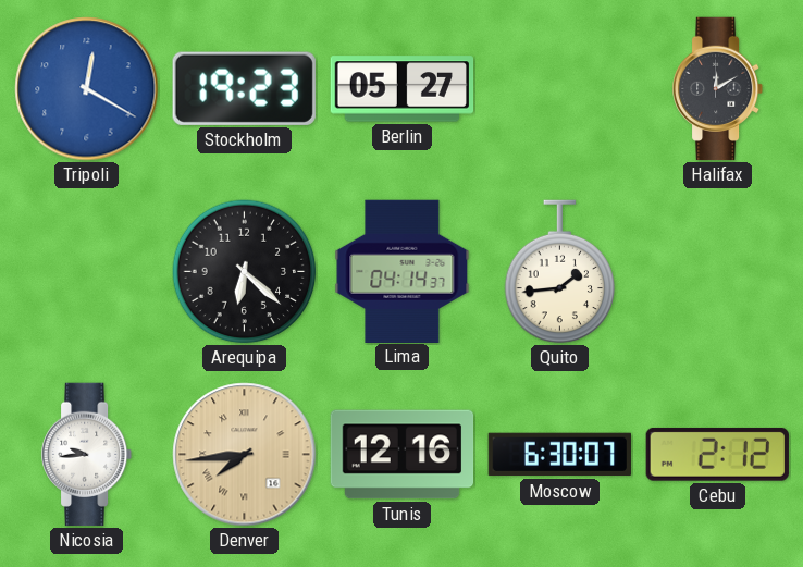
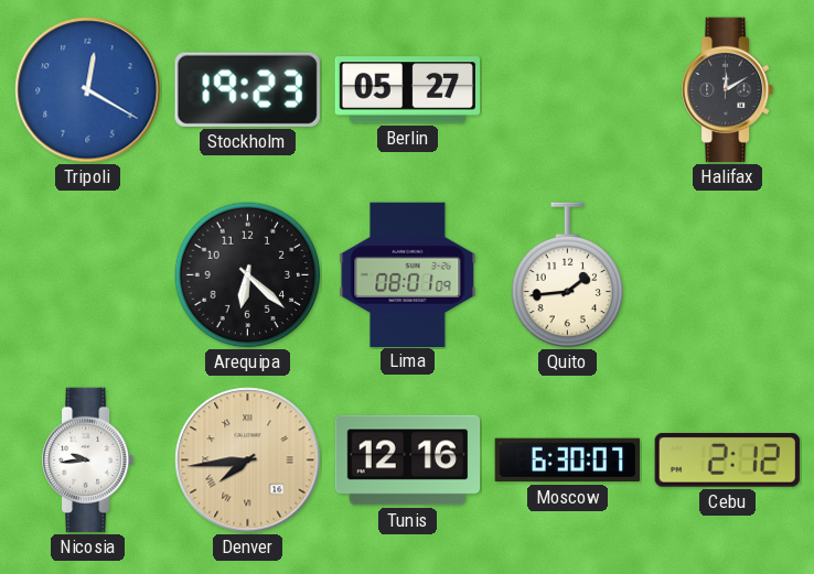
Lima: 04:14 -> 08:01 (408, 274)
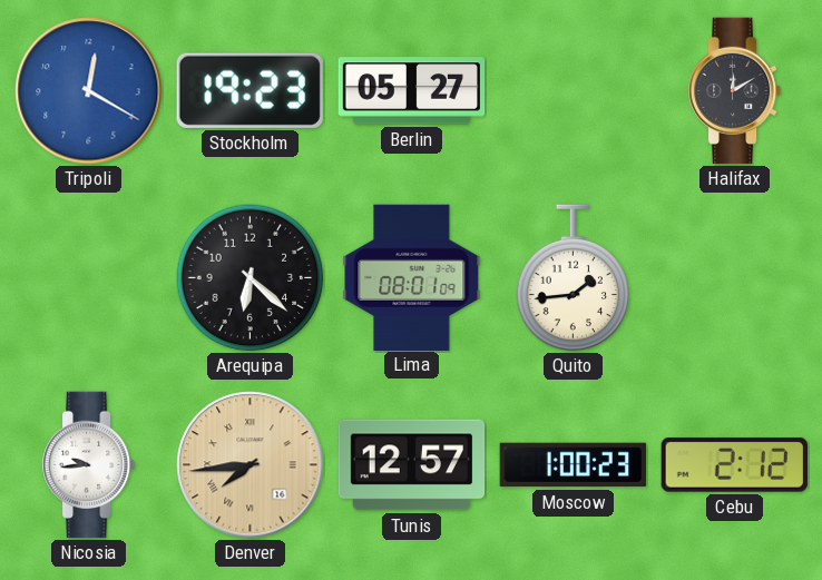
Tunis: 12:16 -> 12:57 (412, 465)
Moscow: 6:30 -> 1:00 (573, 465)
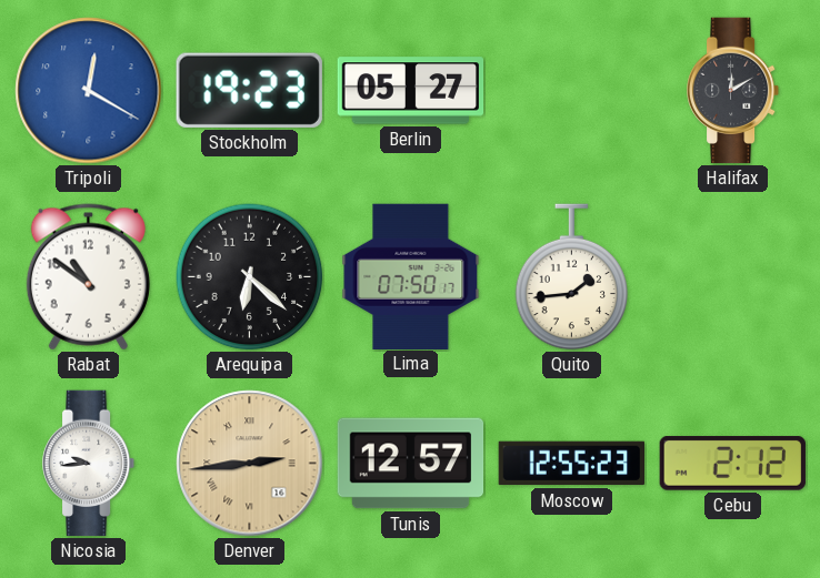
Rabat: none -> 10:51 (88, 277)
Lima: 08:01 -> 07:50 (411, 276)
Denver: 7:44 -> 2:44 (250, 464)
Moscow: 1:00 -> 12:55 (571, 464)
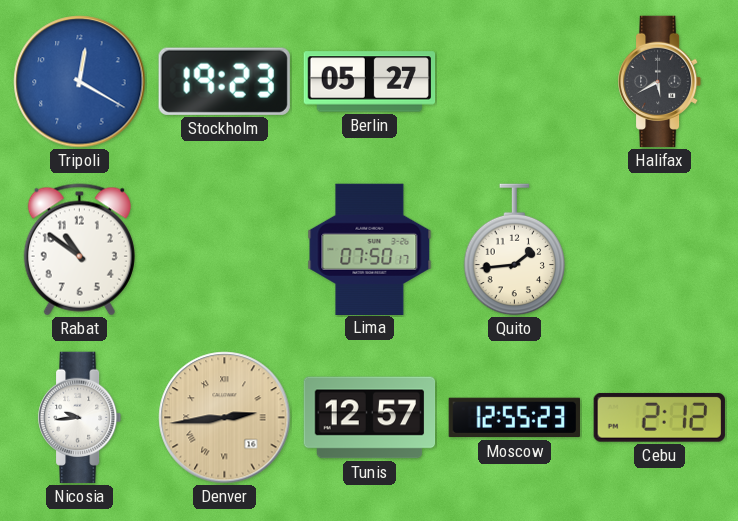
Halifax: 12:10 -> 5:40 (660, 82)
Arequipa: 6:22 -> none (250, 277)
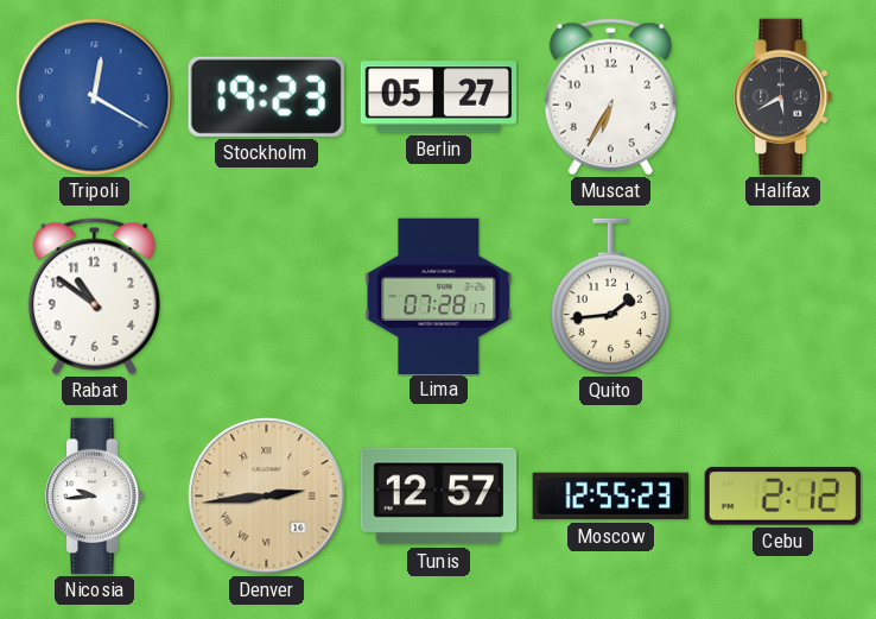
Muscat: none -> 6:35 (610, 97)
Lima: 07:50 -> 07:28 (439, 296)
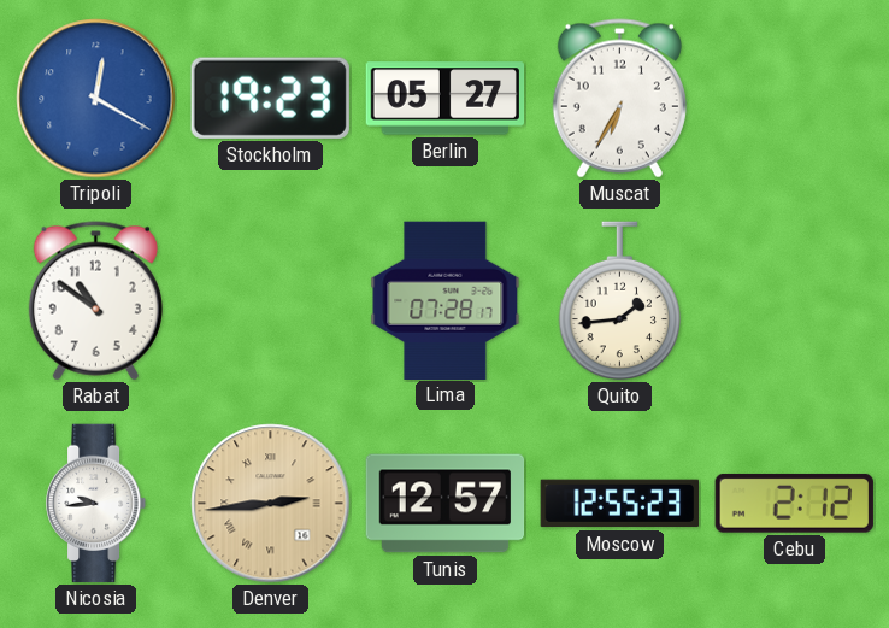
Halifax: 5:40 -> none (783, 97)
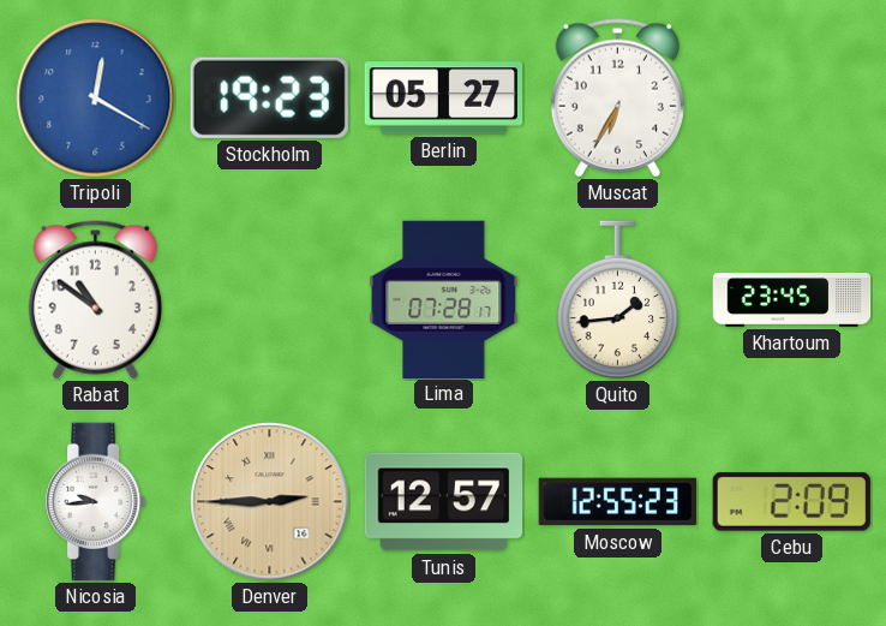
Khartoum: none -> 23:45 (792, 299)
Denver: 2:44 -> 2:45 (270, 502)
Cebu: 2:12 -> 2:09 (791, 501)
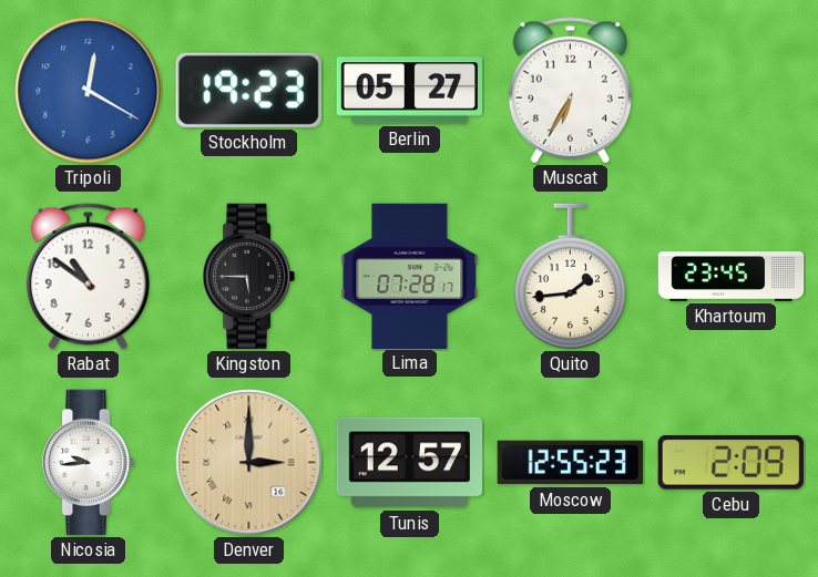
Kingston: none -> 5:45 (249, 277)
Denver: 2:45 -> 3:00 (249, 463)
